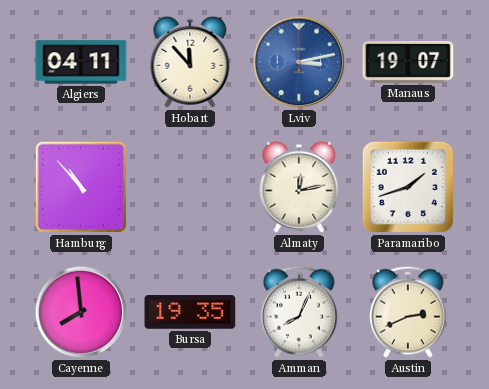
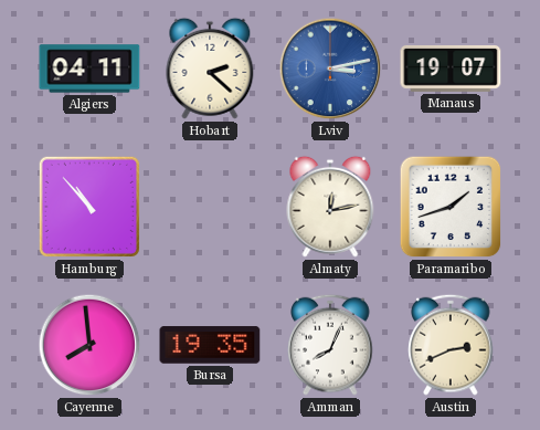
Hobart: 11:53 -> 2:22 (210, 69)
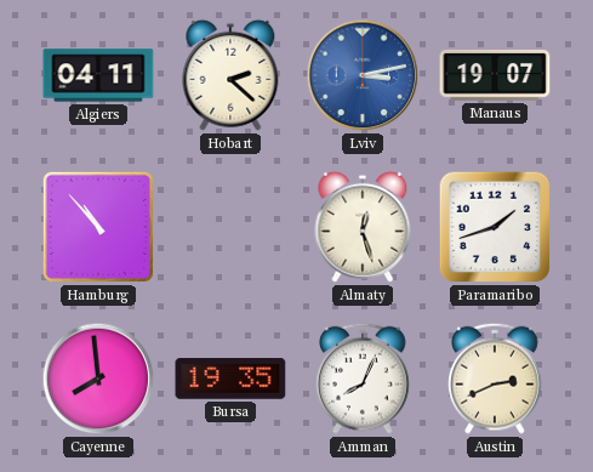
Almaty: 12:13 -> 12:27 (363, 227)
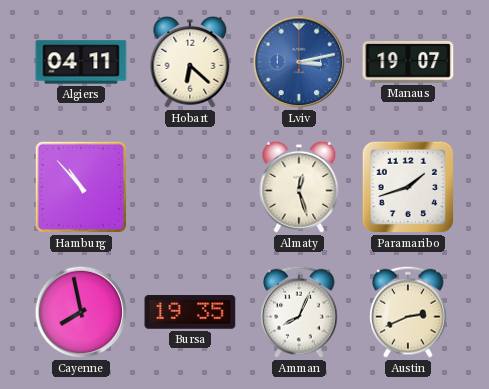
Hobart: 2:22 -> 6:22 (190, 62)
Cayenne: 7:59 -> 7:58 (81, 312)
